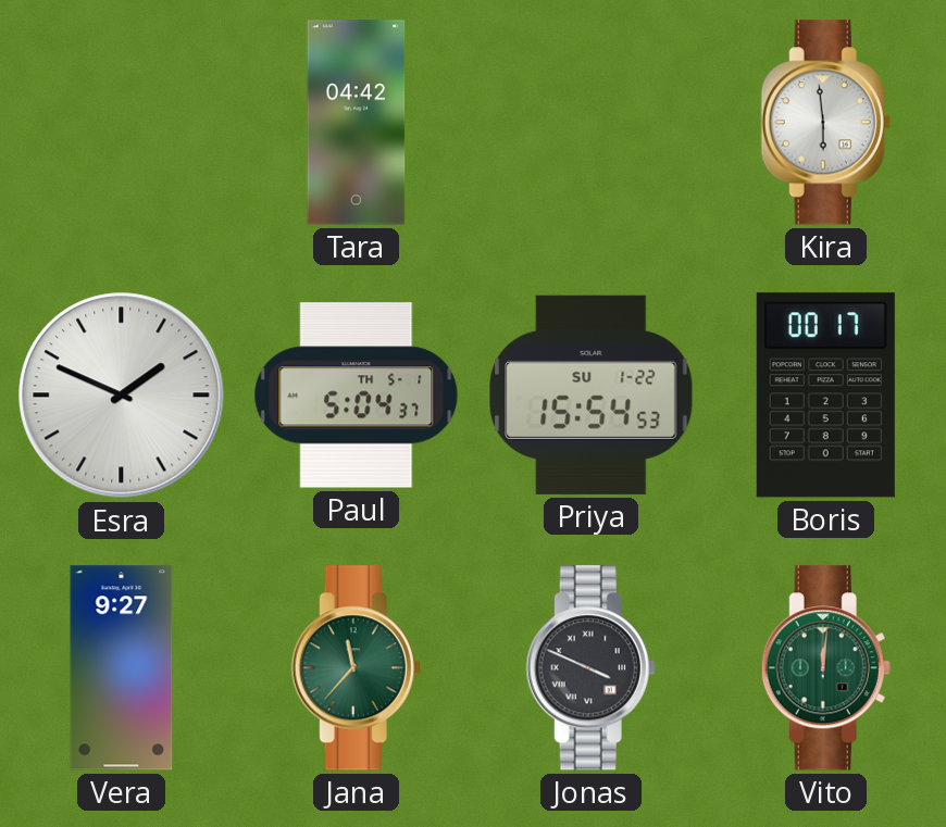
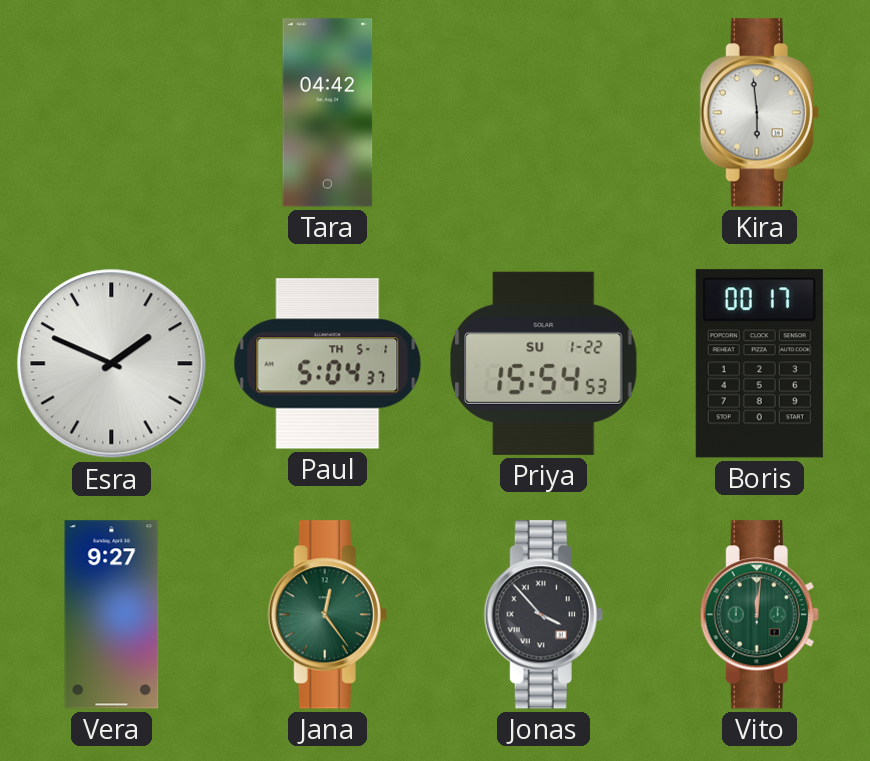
Jana: 11:37 -> 12:24 (327, 615)
Jonas: 3:49 -> 3:53 (543, 615)
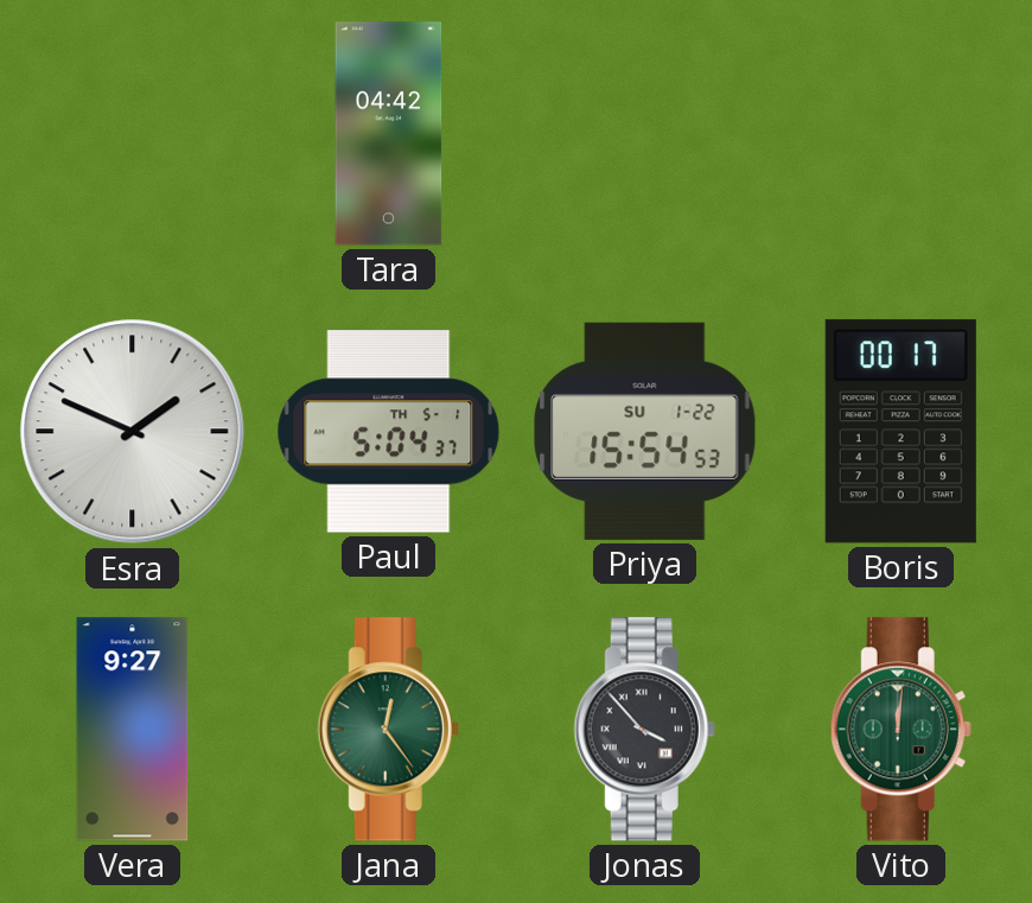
Kira: 5:59 -> none (759, 113)
